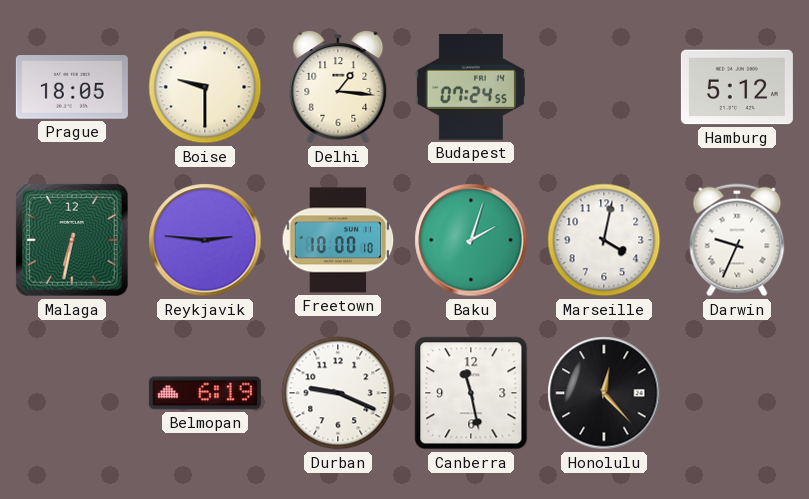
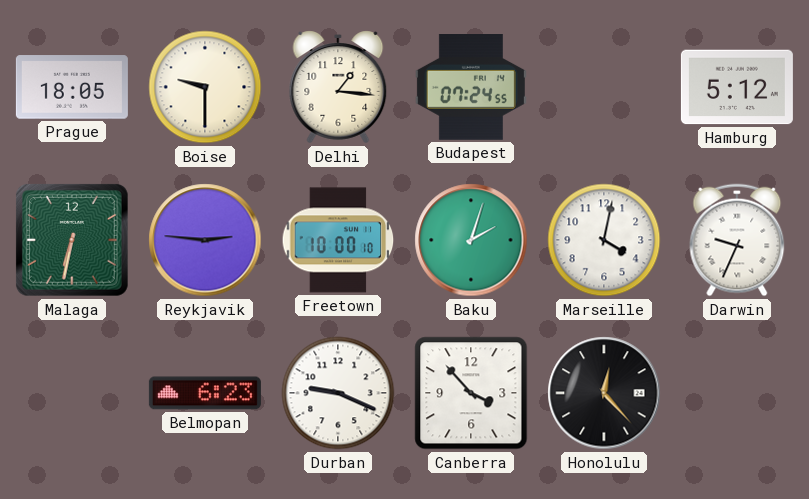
Belmopan: 6:19 -> 6:23 (205, 393)
Canberra: 11:28 -> 3:53 (471, 393)
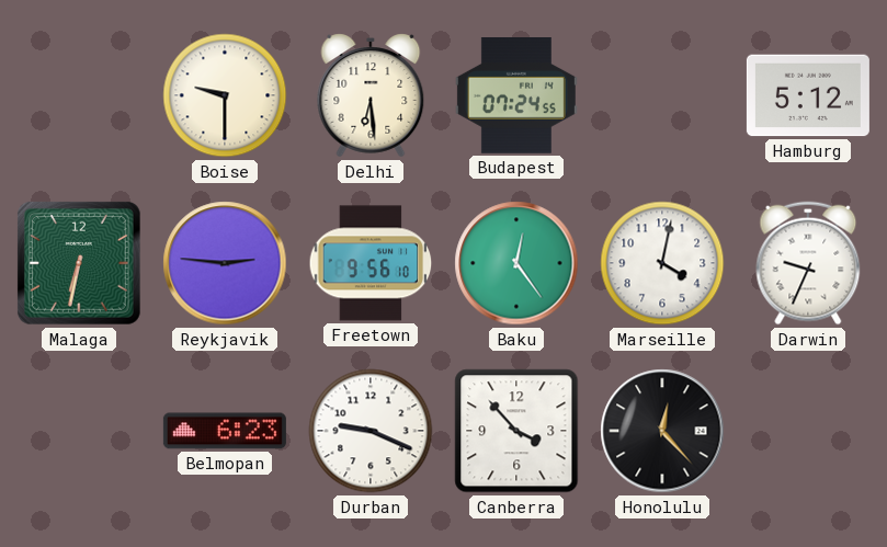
Prague: 18:05 -> none (72, 87)
Delhi: 1:16 -> 6:29 (371, 95)
Freetown: 10:00 -> 9:56 (371, 263)
Baku: 2:03 -> 12:24 (516, 263)
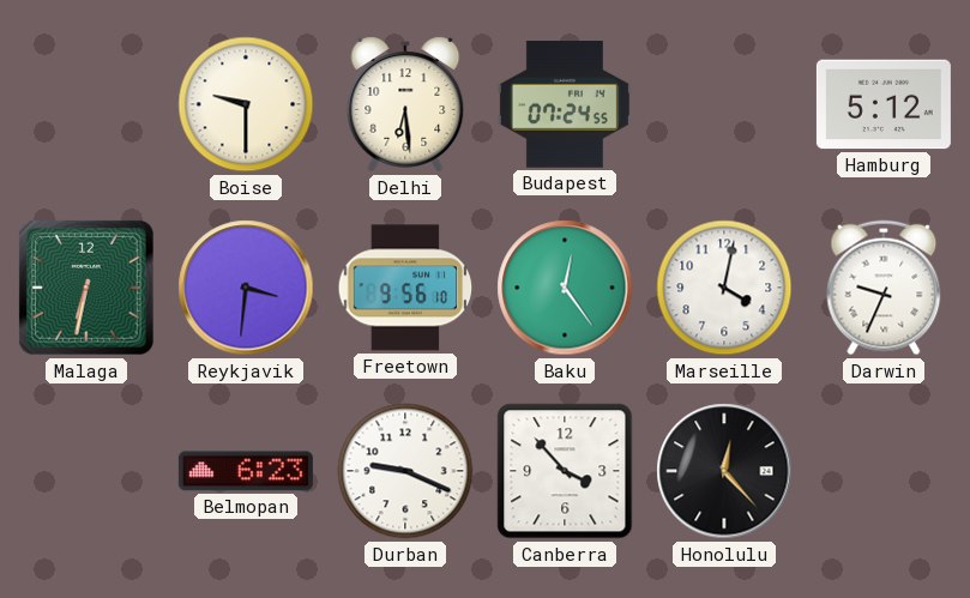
Reykjavik: 2:46 -> 3:31 (246, 288)
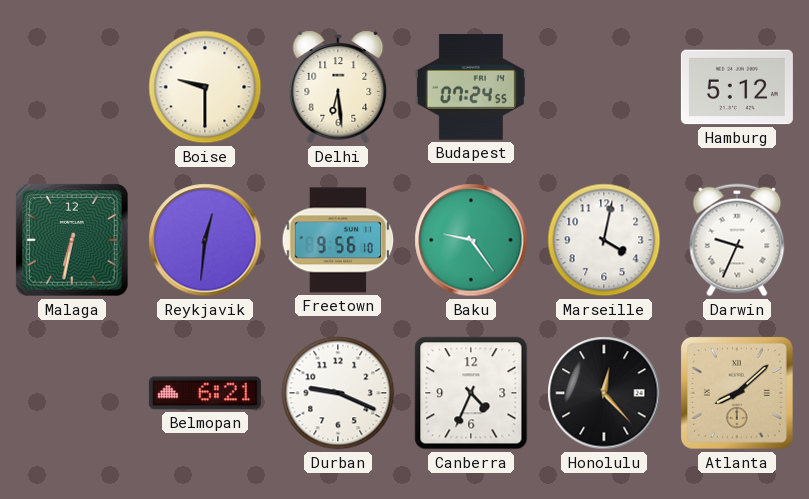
Reykjavik: 3:31 -> 12:31 (205, 240)
Baku: 12:24 -> 9:24 (471, 240)
Belmopan: 6:23 -> 6:21 (205, 393)
Canberra: 3:53 -> 4:34 (471, 393)
Atlanta: none -> 8:08 (737, 393)
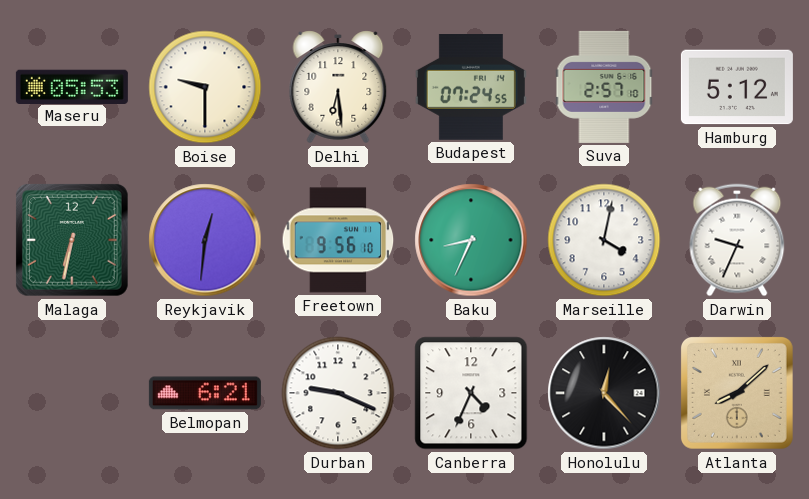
Maseru: none -> 05:53 (72, 86)
Suva: none -> 2:57 (604, 87)
Baku: 9:24 -> 8:34 (471, 240)
